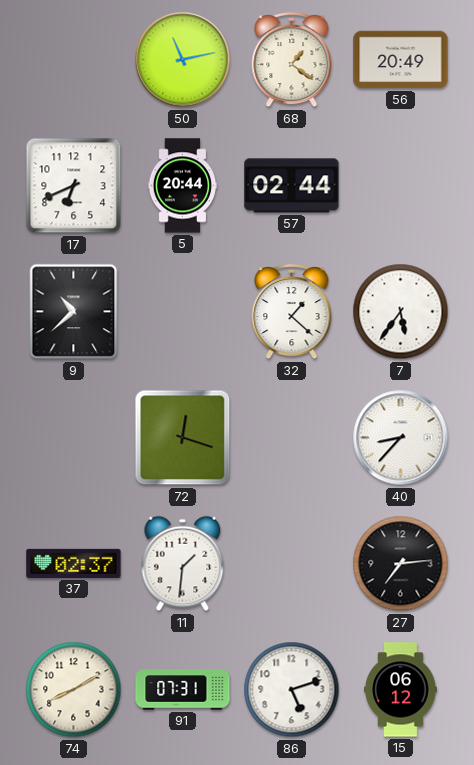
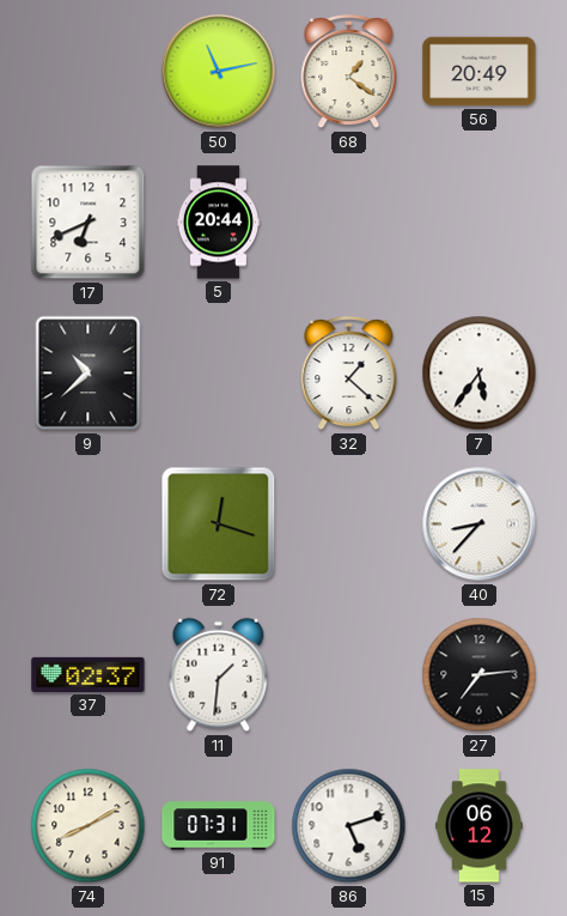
57: 02:44 -> none (292, 186)
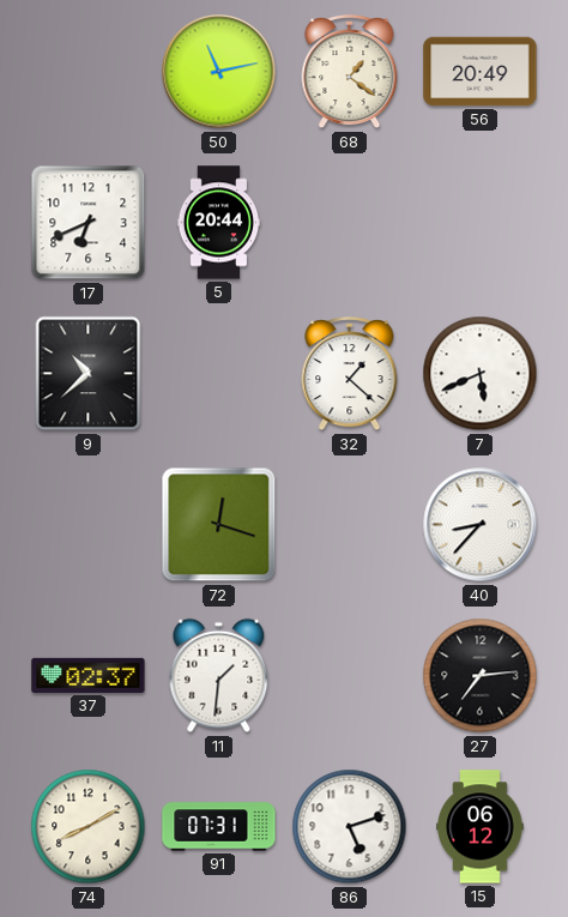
7: 5:36 -> 5:41 (481, 374)
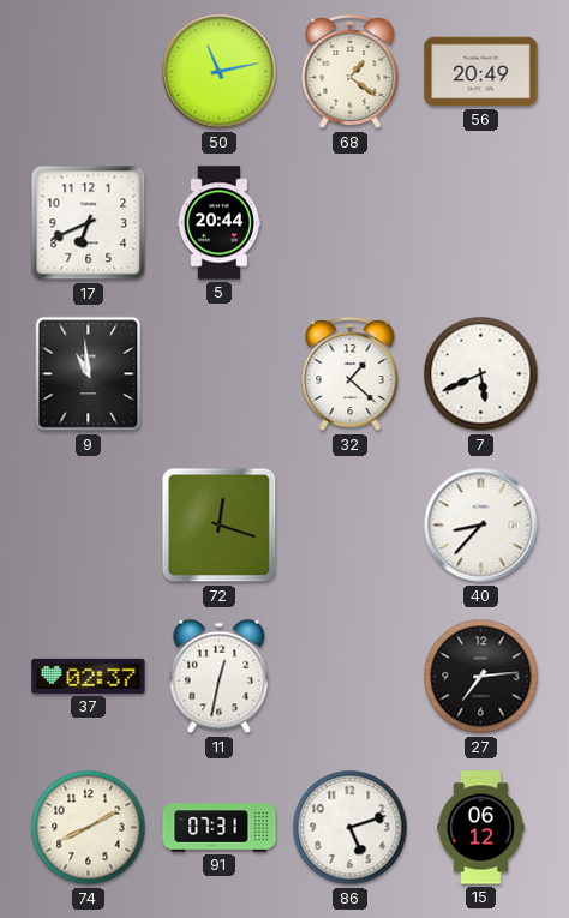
9: 10:38 -> 10:59 (89, 374)
11: 1:31 -> 12:32 (220, 677)
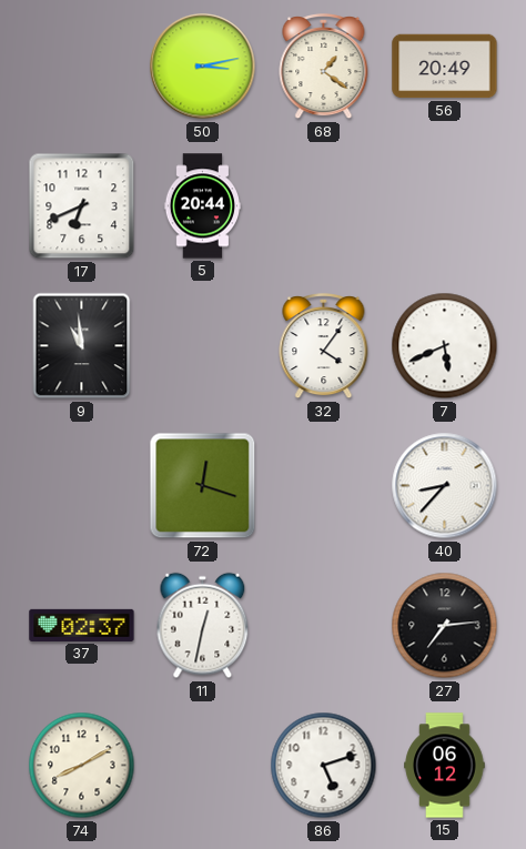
50: 11:13 -> 3:13 (203, 67)
32: 1:22 -> 4:06 (324, 346)
91: 07:31 -> none (220, 828)
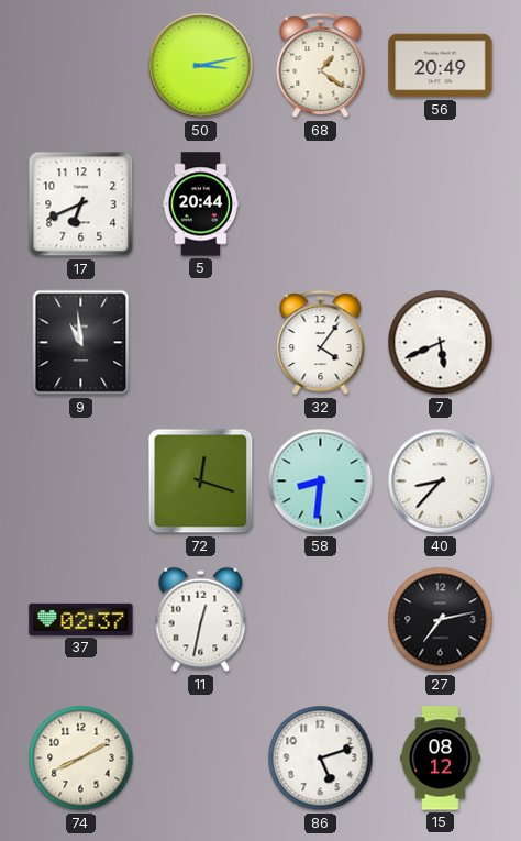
58: none -> 8:31 (321, 482)
27: 7:14 -> 7:13 (441, 620)
15: 06:12 -> 08:12 (441, 759)
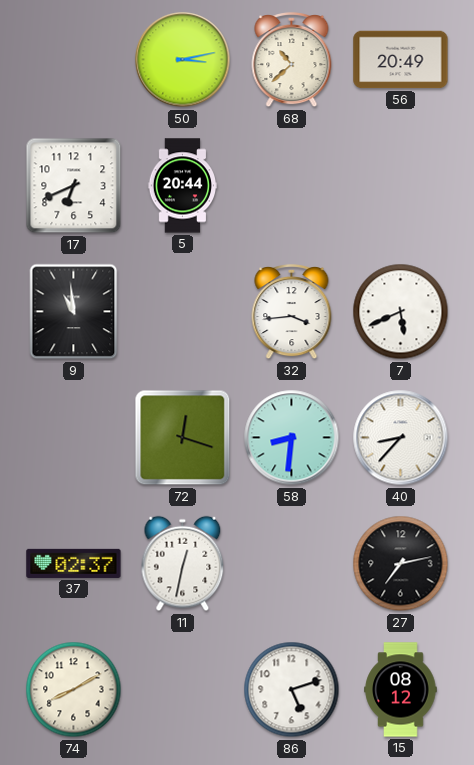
68: 1:21 -> 10:38 (292, 60)
32: 4:06 -> 3:44 (292, 312)
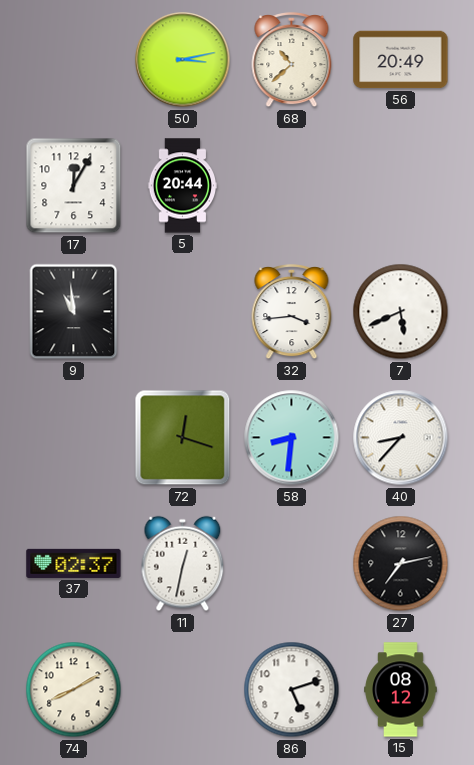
17: 6:41 -> 12:05 (74, 186)
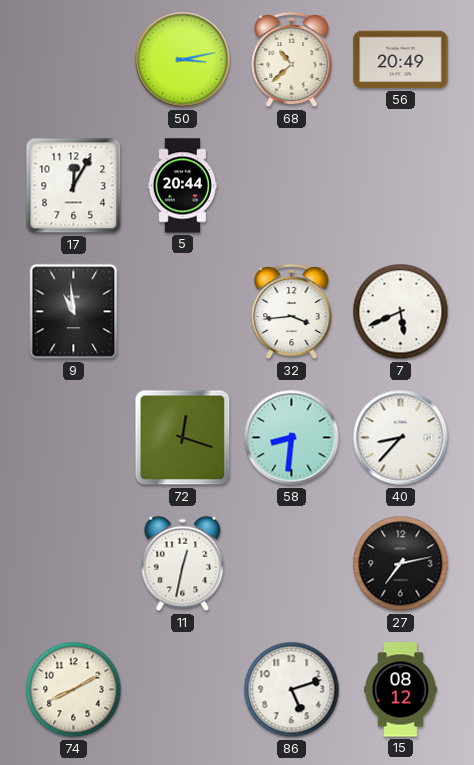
37: 02:37 -> none (74, 563)
